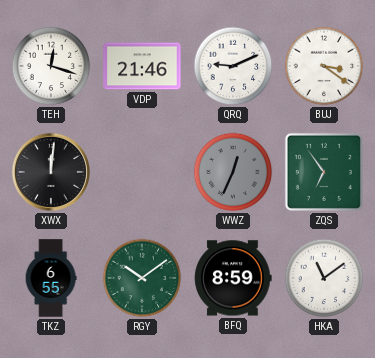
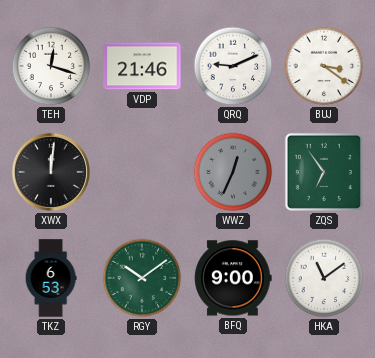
TKZ: 6:55 -> 6:53 (51, 278)
BFQ: 8:59 -> 9:00 (233, 278)
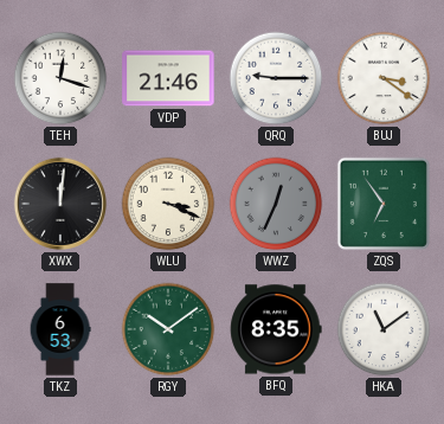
QRQ: 9:11 -> 9:15 (276, 78)
WLU: none -> 3:19 (168, 204)
BFQ: 9:00 -> 8:35 (276, 329)
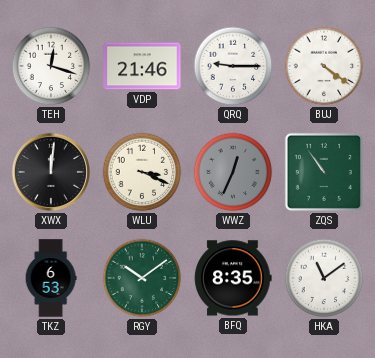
BUJ: 3:21 -> 4:21 (324, 66)
ZQS: 6:54 -> 10:54 (324, 172)
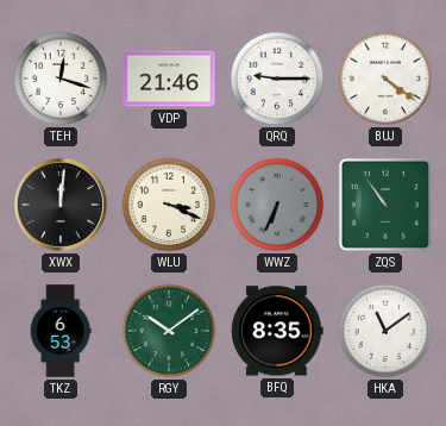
WWZ: 12:34 -> 6:34 (277, 205)
